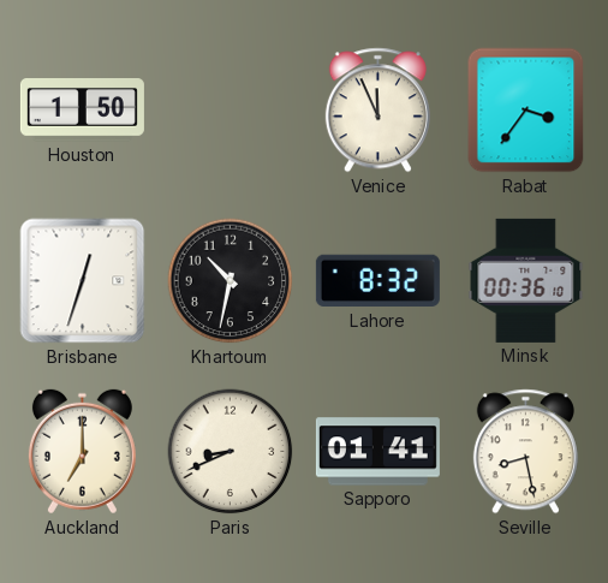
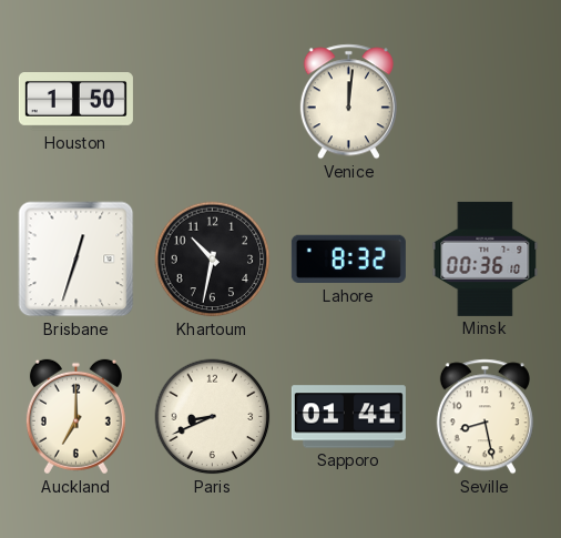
Venice: 11:56 -> 12:01 (348, 102)
Rabat: 3:36 -> none (526, 111)
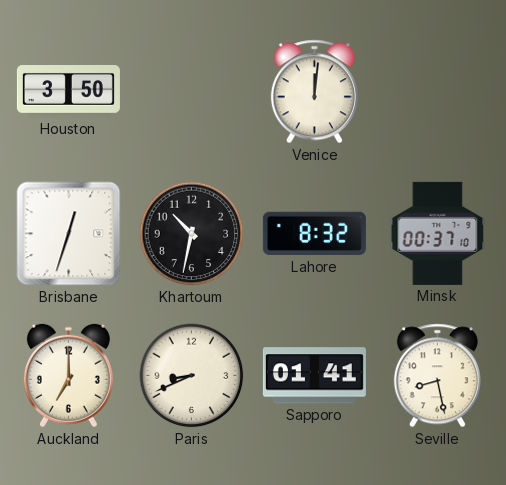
Houston: 1:50 -> 3:50 (68, 92)
Minsk: 00:36 -> 00:37 (438, 233)
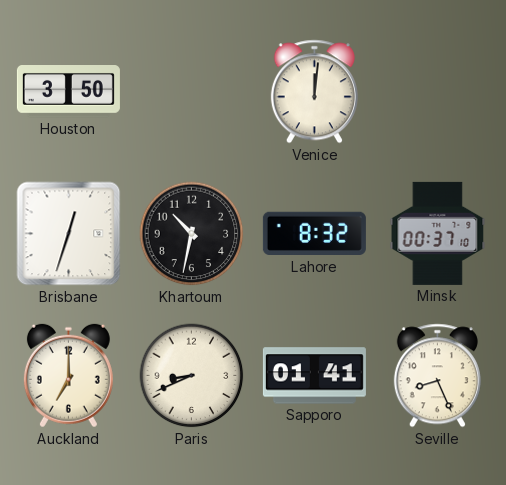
Seville: 8:28 -> 8:26 (437, 376)
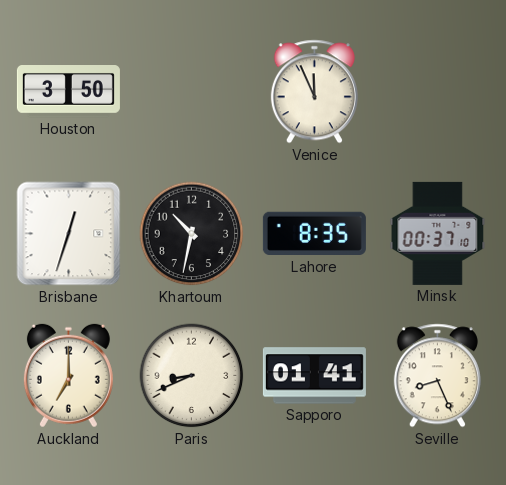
Venice: 12:01 -> 11:56 (314, 92)
Lahore: 8:32 -> 8:35 (314, 234)
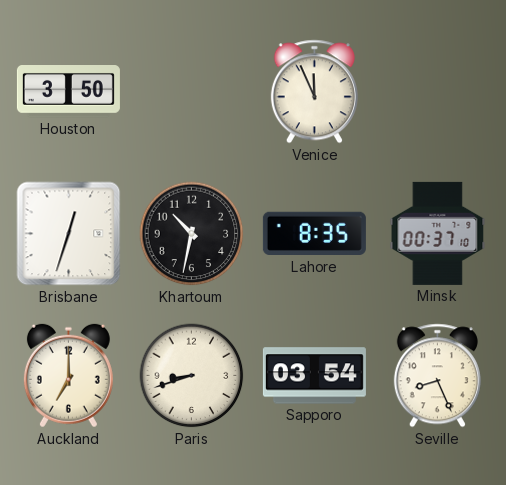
Paris: 8:41 -> 8:42 (192, 376)
Sapporo: 01:41 -> 03:54 (314, 376)
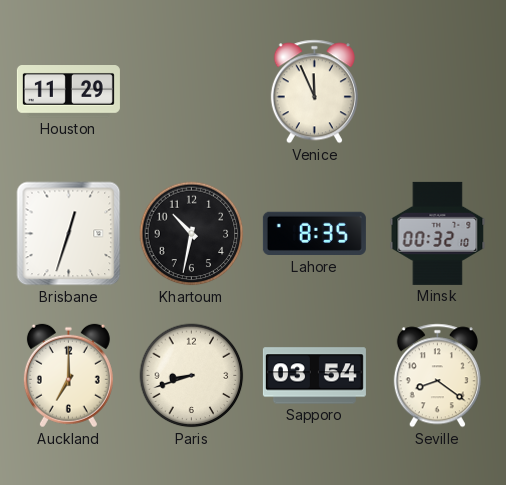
Houston: 3:50 -> 11:29 (68, 92)
Minsk: 00:37 -> 00:32 (438, 233)
Seville: 8:26 -> 8:21 (437, 376)
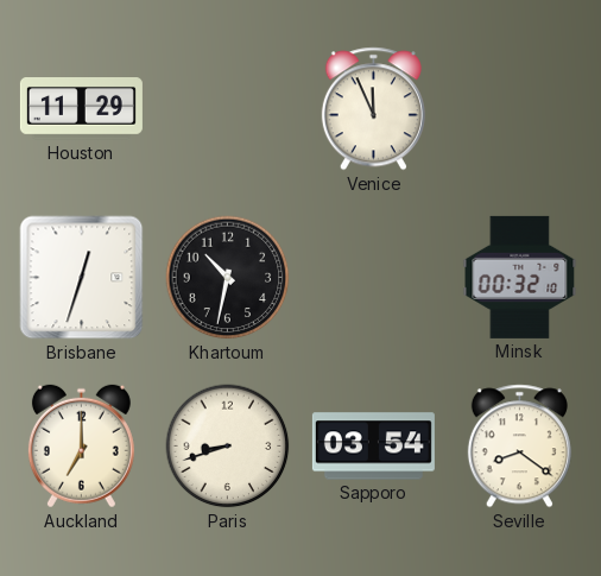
Lahore: 8:35 -> none (314, 234)
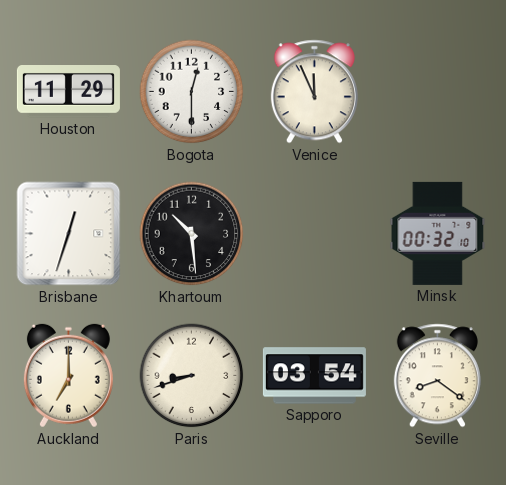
Bogota: none -> 12:30 (192, 92)
Khartoum: 10:32 -> 10:29 (192, 234)
